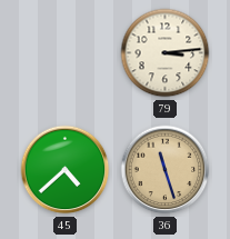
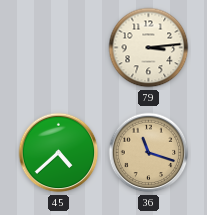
36: 11:27 -> 11:18 (149, 153)
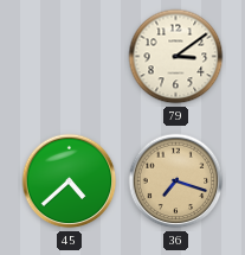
79: 3:14 -> 3:09 (176, 57)
36: 11:18 -> 7:18 (176, 181)
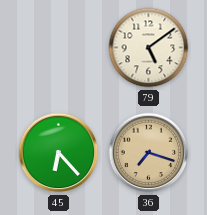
79: 3:09 -> 5:09 (149, 48)
45: 4:38 -> 6:23 (59, 153)
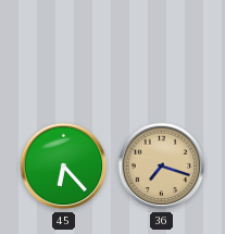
79: 5:09 -> none (149, 48)
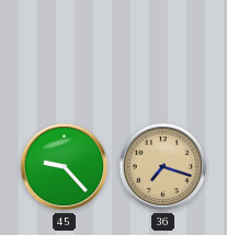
45: 6:23 -> 9:23 (65, 167)
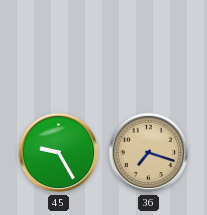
45: 9:23 -> 9:25 (59, 153)
